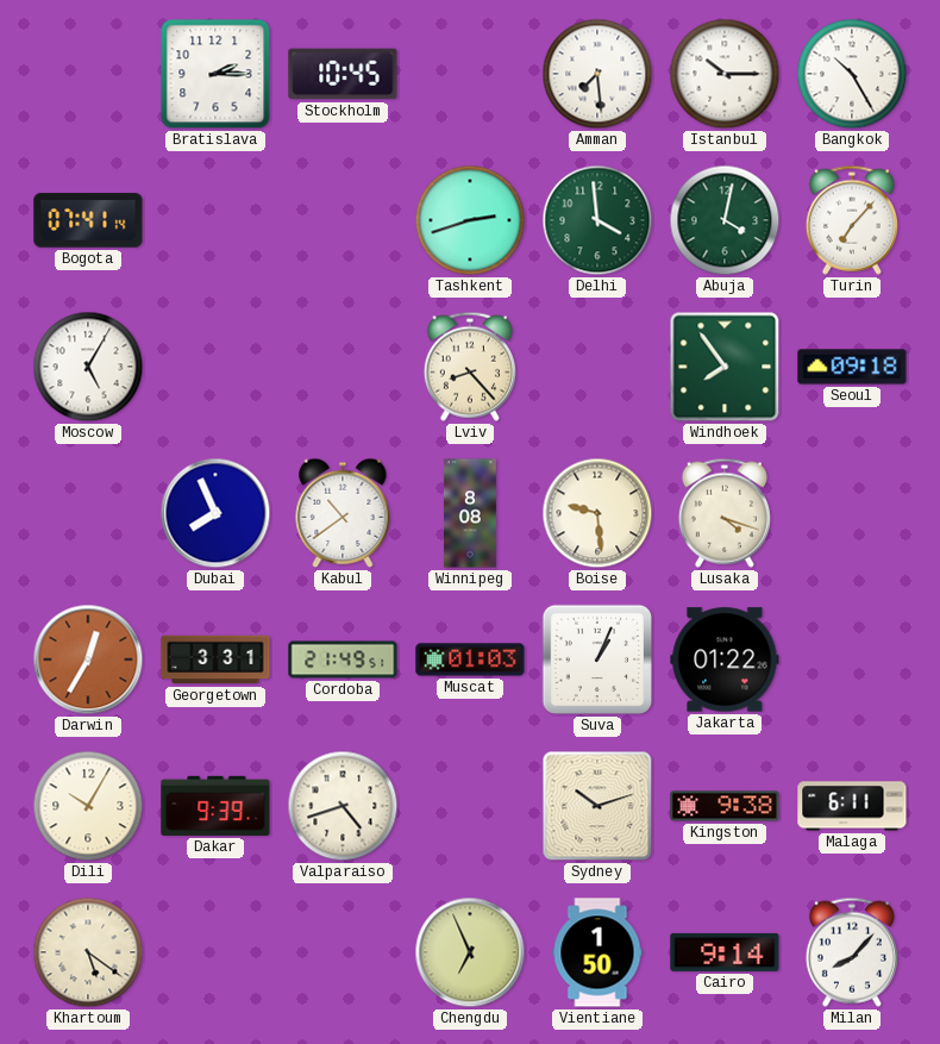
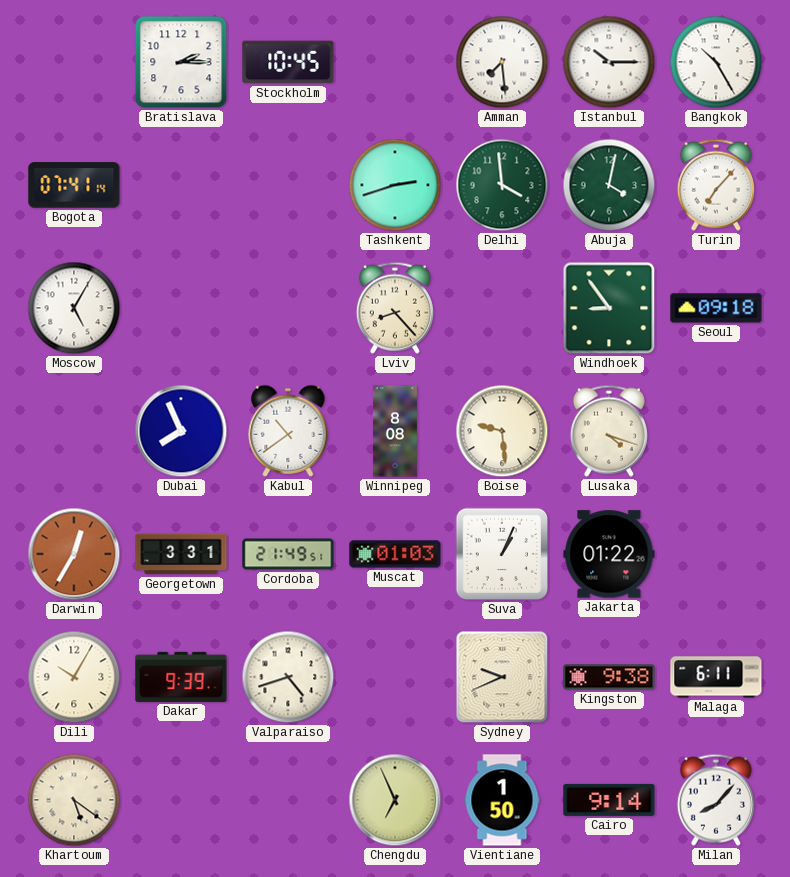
Windhoek: 7:54 -> 8:54 (609, 308)
Sydney: 10:12 -> 9:41 (502, 677)
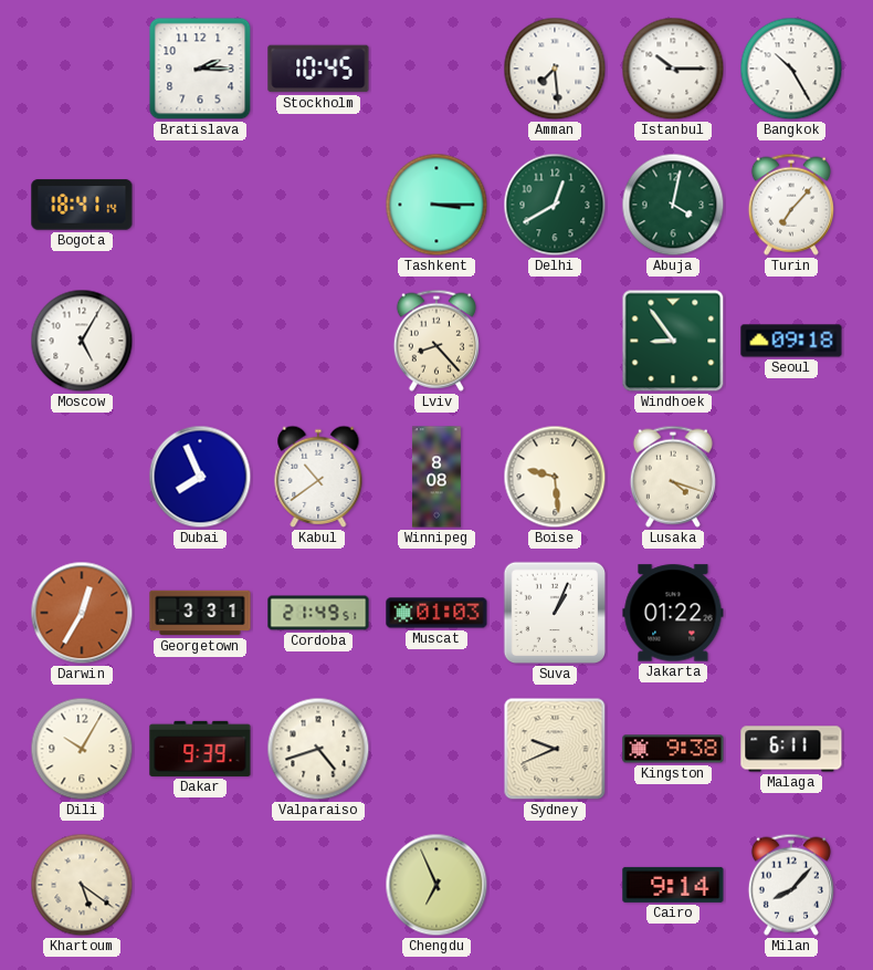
Bogota: 07:41 -> 18:41 (82, 205)
Tashkent: 2:42 -> 3:15 (436, 205)
Delhi: 3:59 -> 12:40 (555, 205)
Vientiane: 1:50 -> none (502, 800)
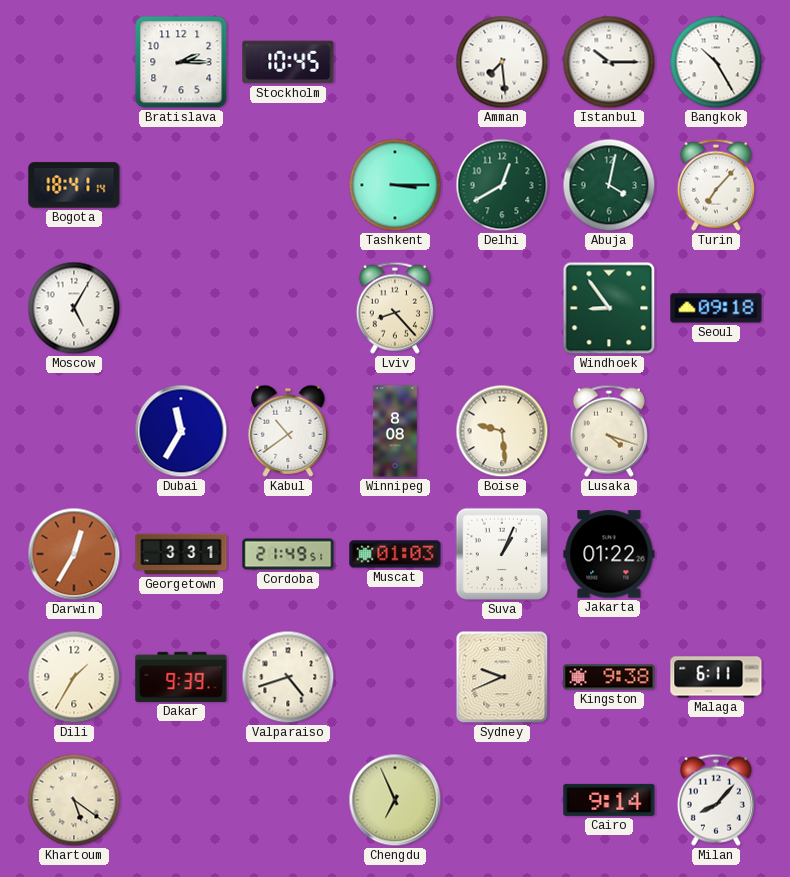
Dubai: 7:56 -> 11:35 (181, 431)
Dili: 10:05 -> 1:35 (74, 677)
